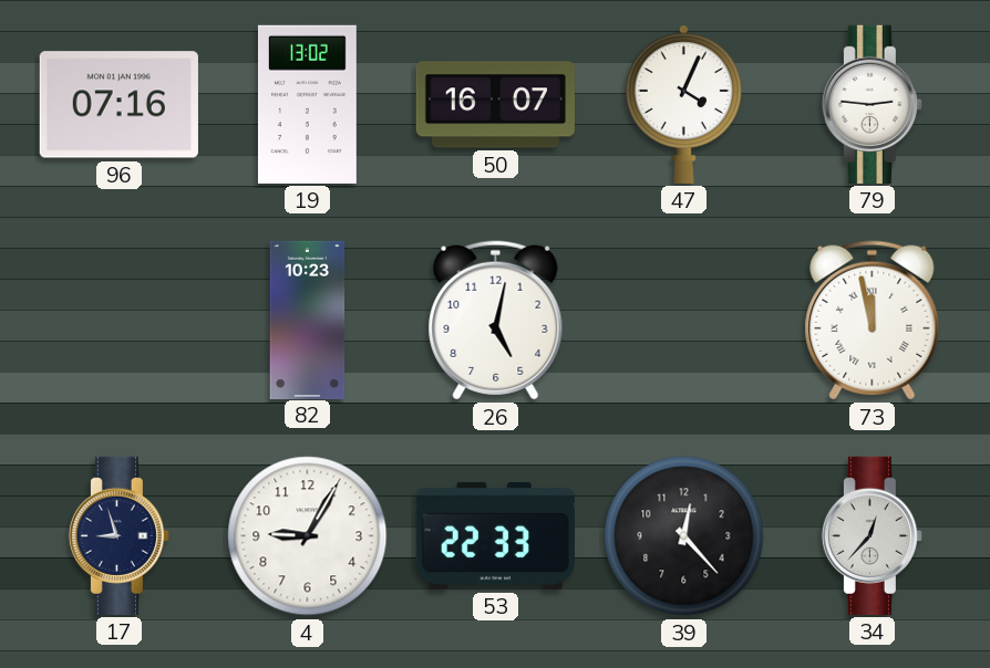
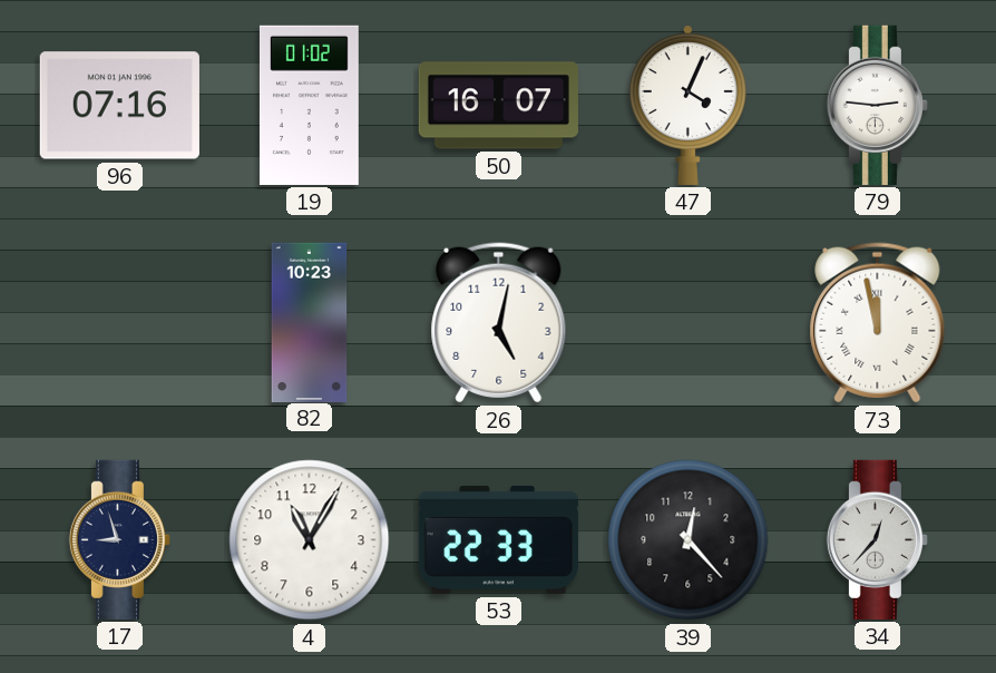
19: 13:02 -> 01:02 (309, 105)
4: 9:05 -> 11:05 (310, 540)
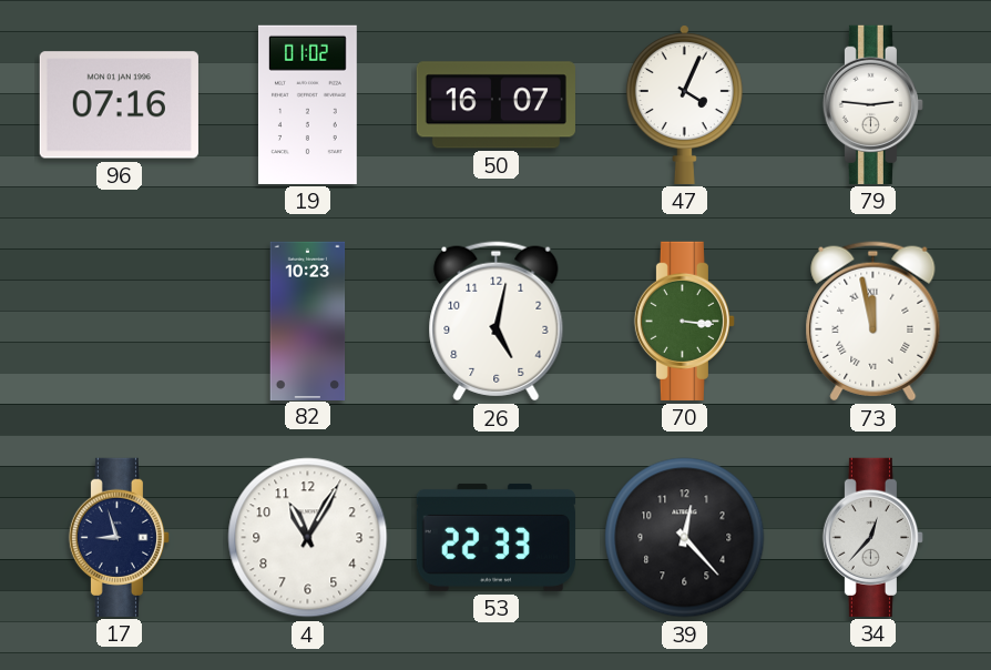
70: none -> 3:16 (684, 321)
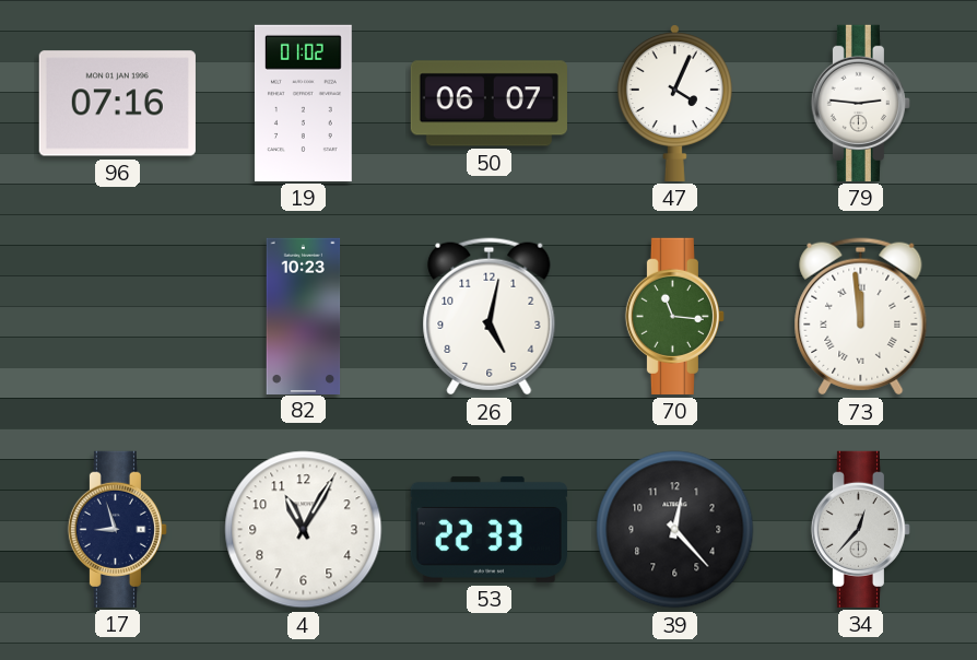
50: 16:07 -> 06:07 (489, 104)
70: 3:16 -> 11:16 (674, 316)
73: 11:58 -> 11:59 (861, 317)
